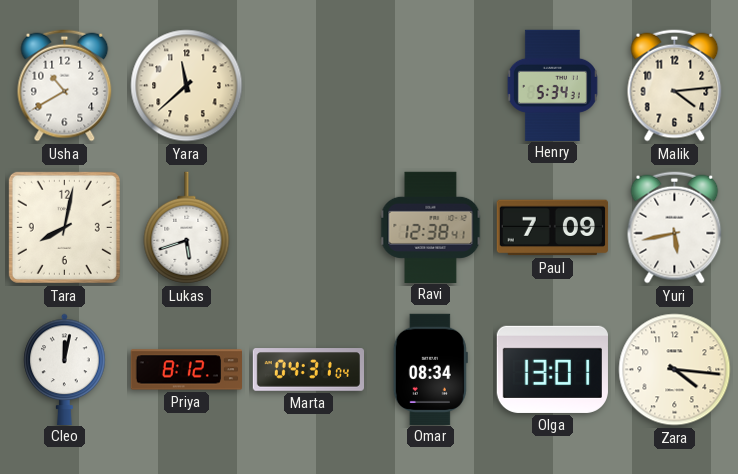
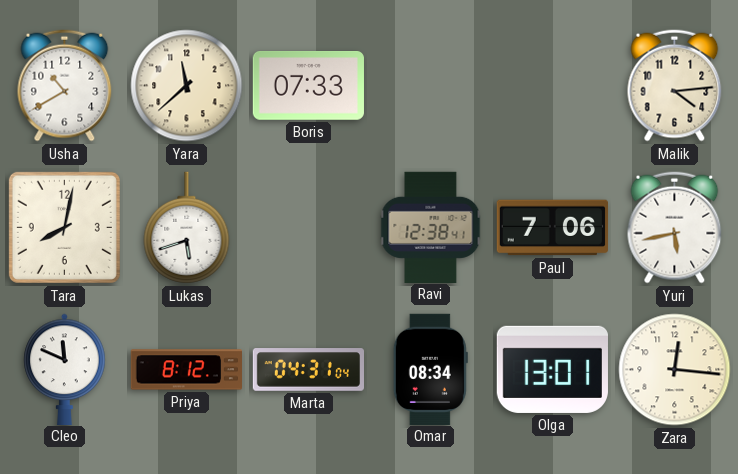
Boris: none -> 07:33 (308, 86)
Henry: 5:34 -> none (552, 85)
Paul: 7:09 -> 7:06 (552, 228)
Cleo: 12:02 -> 11:49 (65, 369)
Zara: 4:16 -> 12:16 (675, 370)
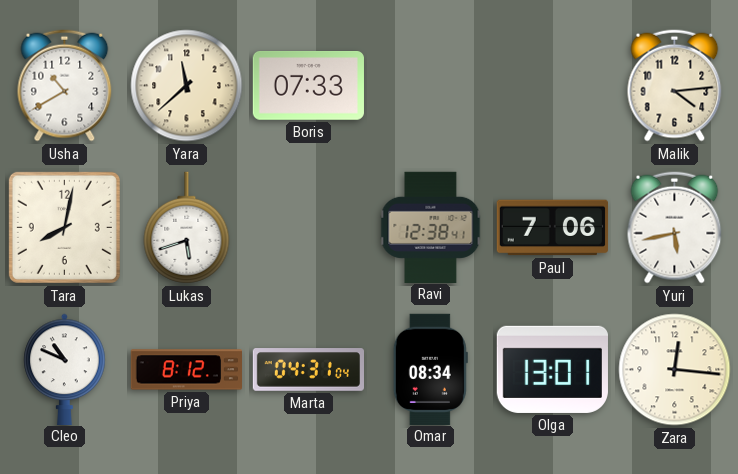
Cleo: 11:49 -> 10:49 (65, 369)
